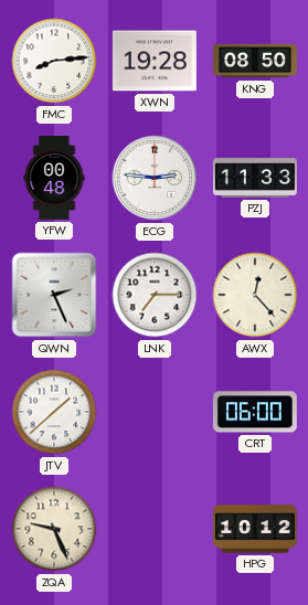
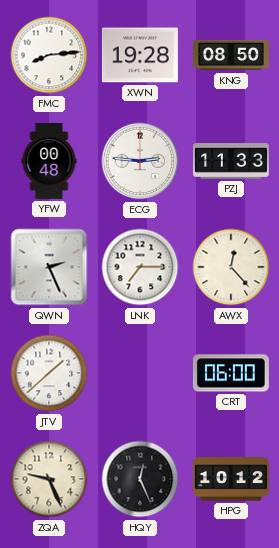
HQY: none -> 12:26 (140, 479)
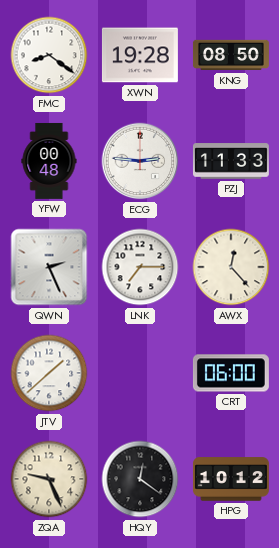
FMC: 8:14 -> 8:21 (49, 55)
HQY: 12:26 -> 12:21 (140, 479)
